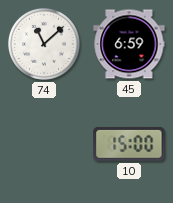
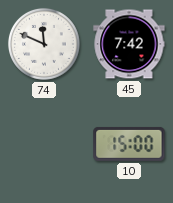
74: 11:08 -> 11:49 (44, 44)
45: 6:59 -> 7:42 (129, 44)
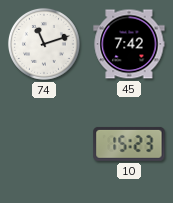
74: 11:49 -> 11:12 (44, 44)
10: 15:00 -> 15:23 (129, 144)
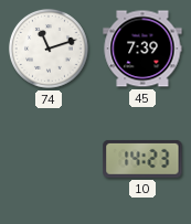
45: 7:42 -> 7:39 (142, 49)
10: 15:23 -> 14:23 (142, 159)
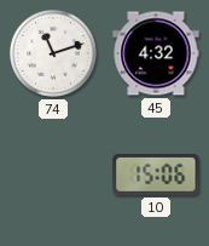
45: 7:39 -> 4:32 (156, 53)
10: 14:23 -> 15:06 (156, 175)
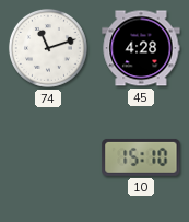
45: 4:32 -> 4:28 (141, 48)
10: 15:06 -> 15:10 (141, 157)
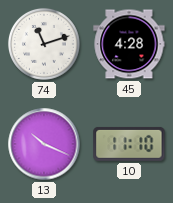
13: none -> 10:19 (44, 144)
10: 15:10 -> 11:10 (129, 144)
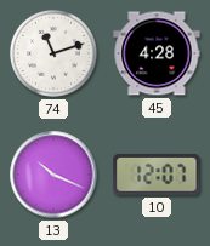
10: 11:10 -> 12:07 (157, 175)
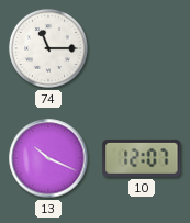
74: 11:12 -> 11:15 (48, 48)
45: 4:28 -> none (157, 53)
